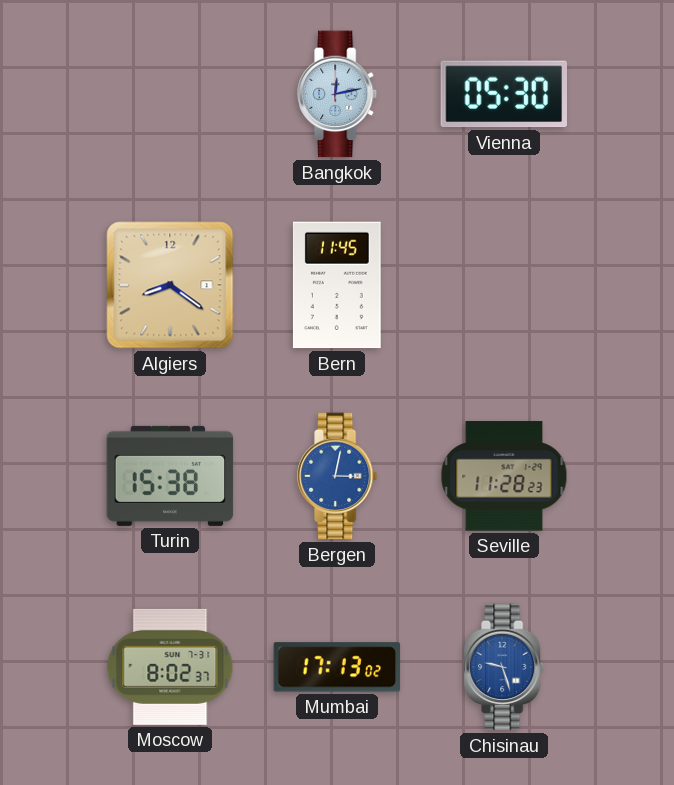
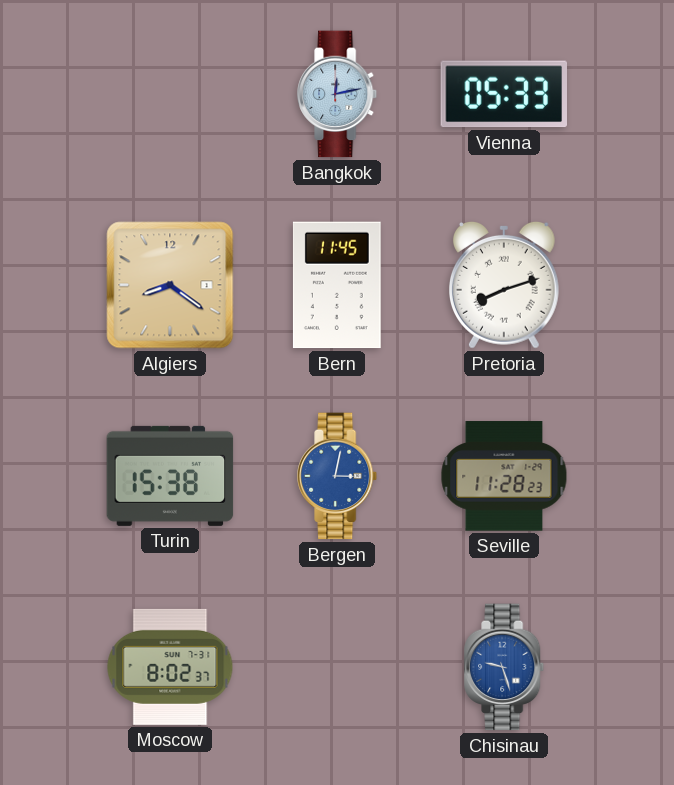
Vienna: 05:30 -> 05:33 (503, 94)
Pretoria: none -> 8:12 (505, 286)
Mumbai: 17:13 -> none (337, 667)
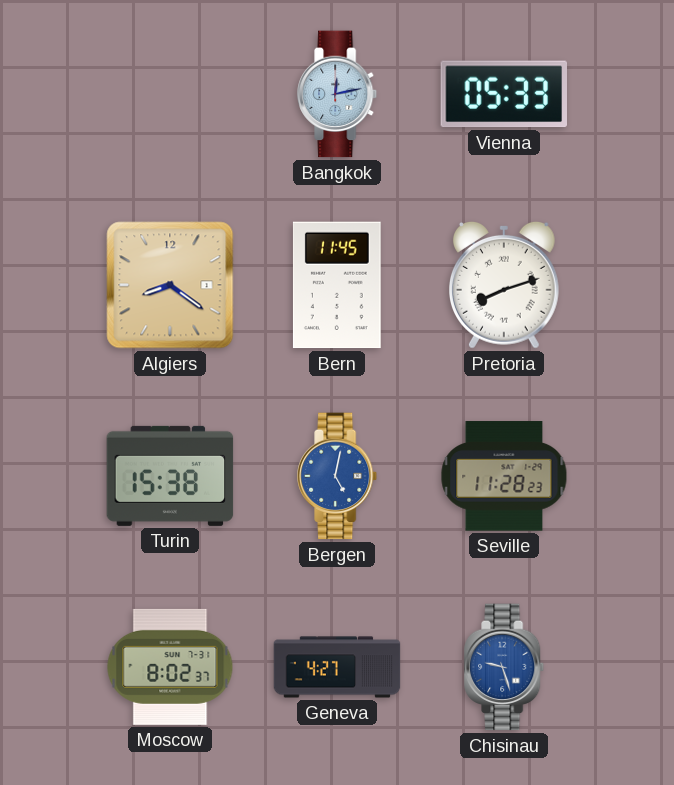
Bergen: 3:02 -> 5:02 (338, 476)
Geneva: none -> 4:27 (337, 667)
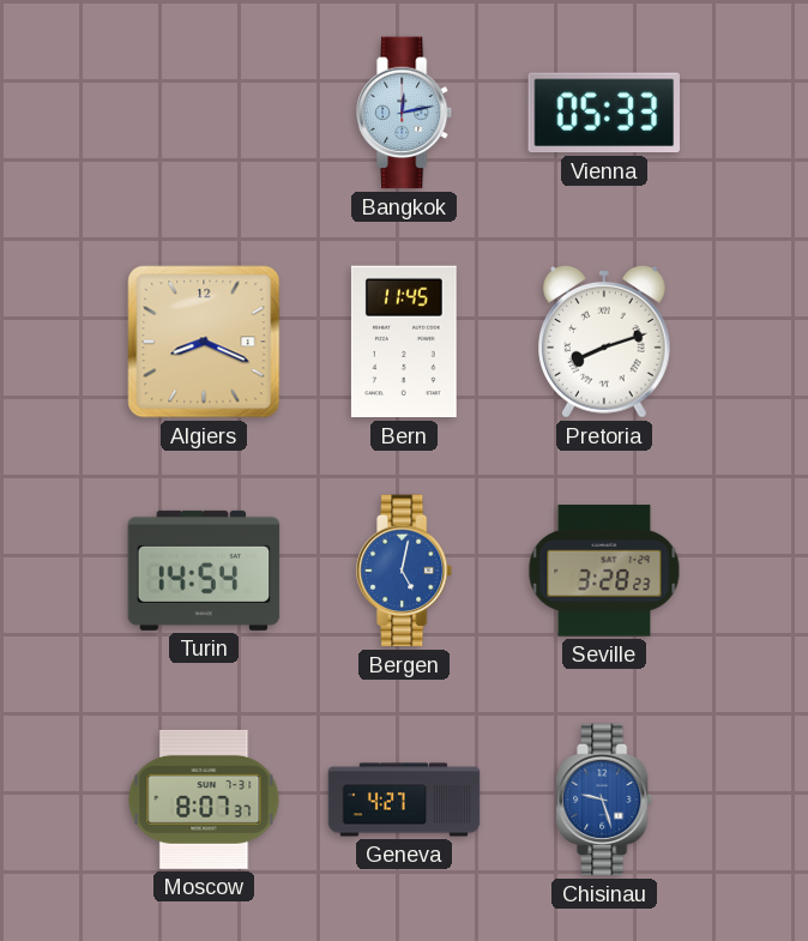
Algiers: 8:21 -> 8:19 (204, 342)
Turin: 15:38 -> 14:54 (204, 571)
Seville: 11:28 -> 3:28 (604, 571)
Moscow: 8:02 -> 8:07 (204, 800)
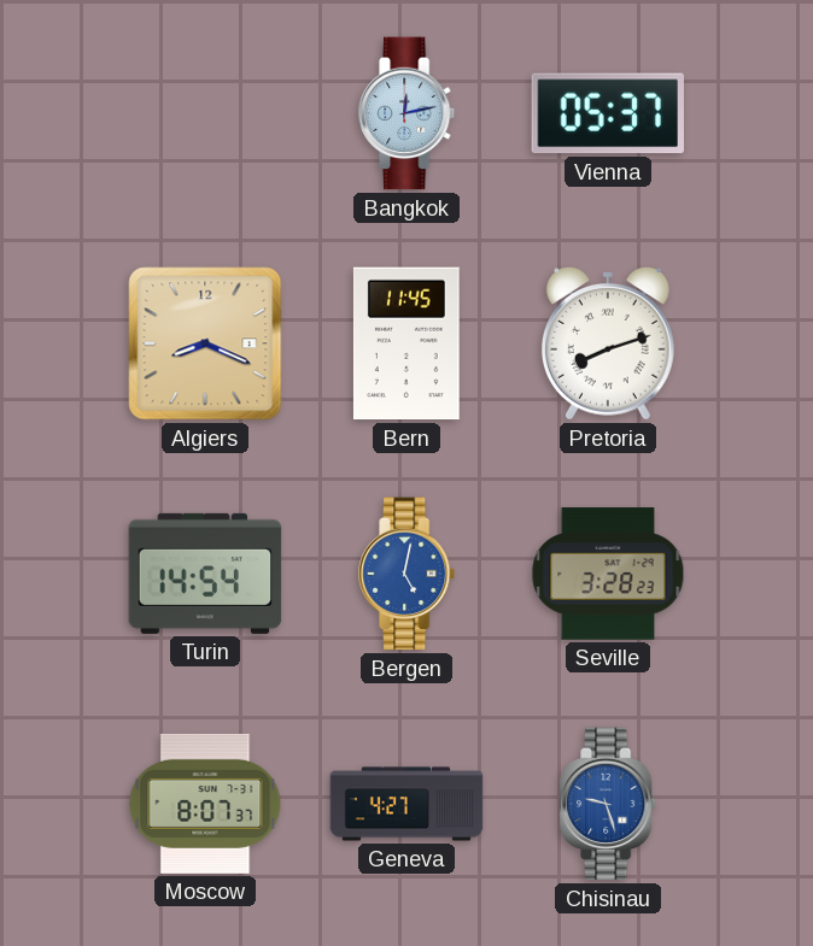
Vienna: 05:33 -> 05:37 (607, 113)
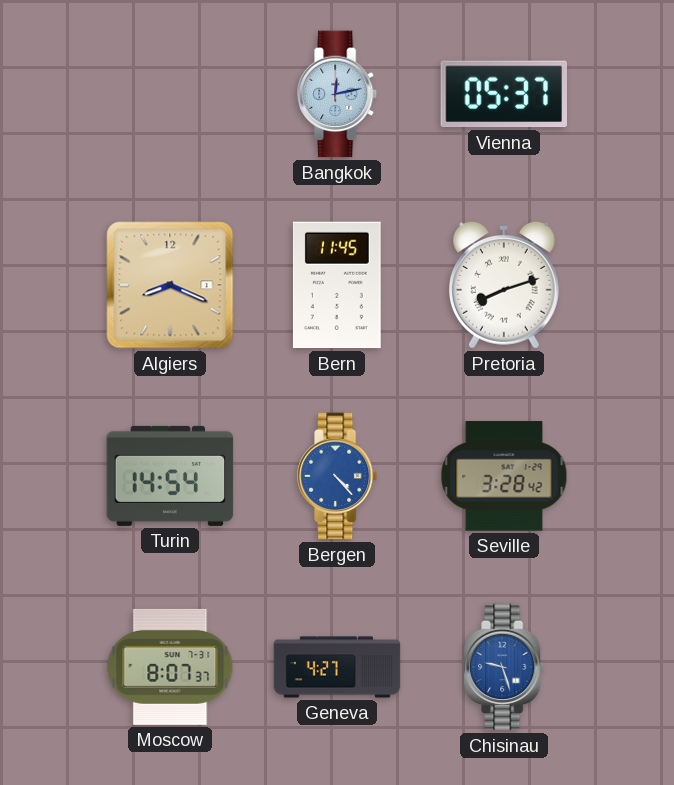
Bergen: 5:02 -> 4:23 (338, 476)
Seville: 3:28:23 -> 3:28:42 (504, 476)
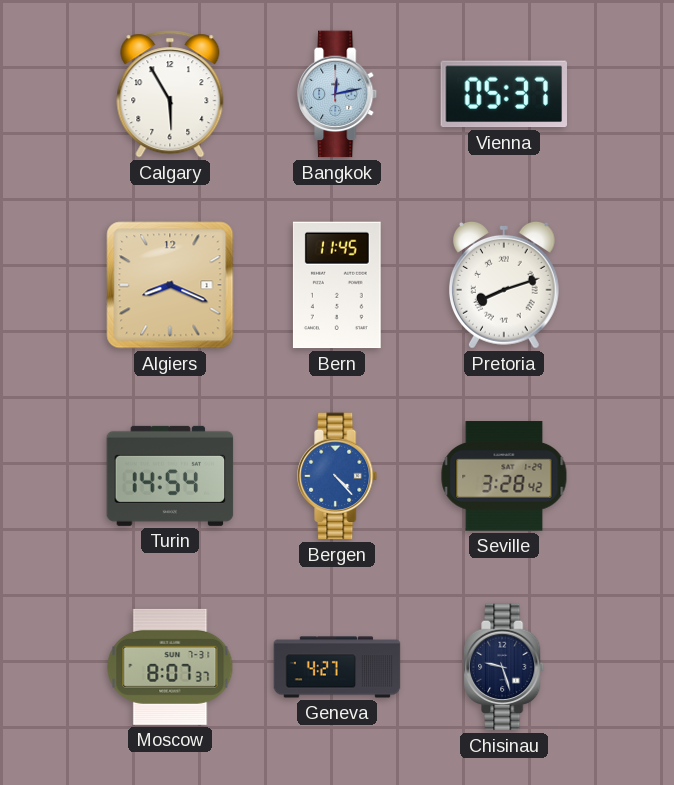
Calgary: none -> 5:55 (170, 94)
Chisinau dial: blue -> navy (505, 667)
